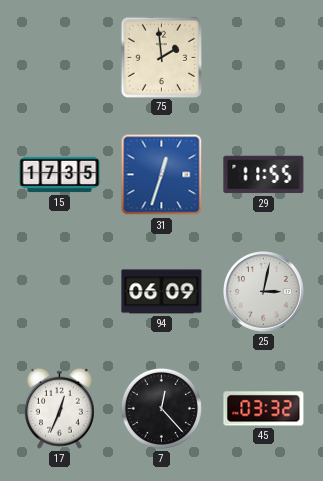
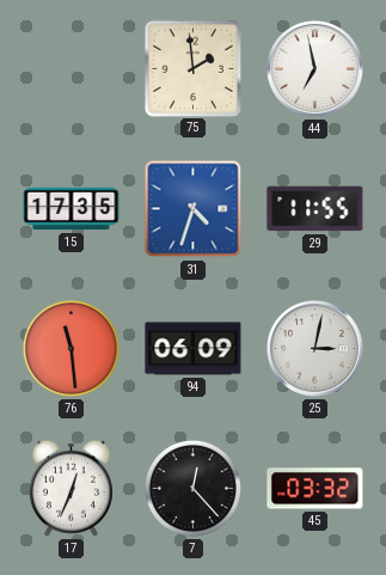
44: none -> 6:58 (315, 69)
31: 12:33 -> 4:33 (194, 209)
76: none -> 11:29 (71, 348)
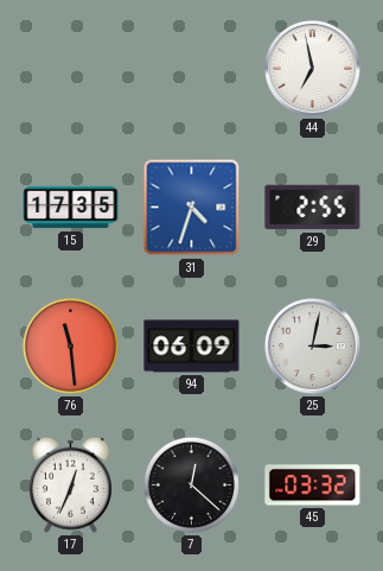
75: 1:59 -> none (192, 68)
29: 11:55 -> 2:55 (313, 208)
7: 12:23 -> 12:22 (191, 484)
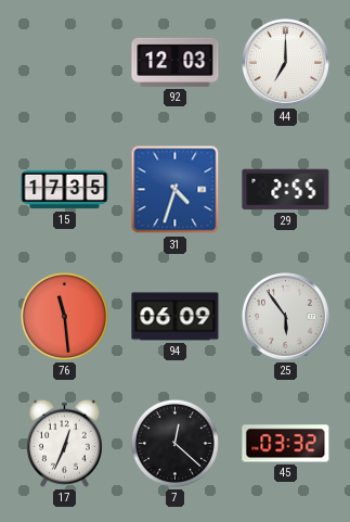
92: none -> 12:03 (176, 62)
44: 6:58 -> 7:00 (286, 63)
25: 3:02 -> 5:54 (286, 317)
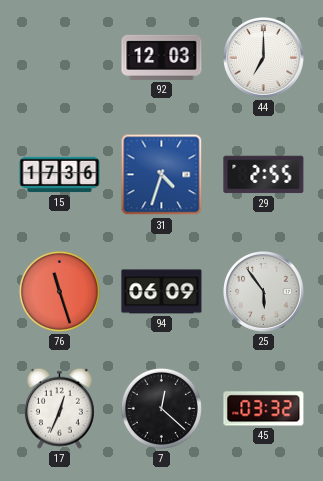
15: 17:35 -> 17:36 (60, 175)
76: 11:29 -> 11:27 (59, 291)
